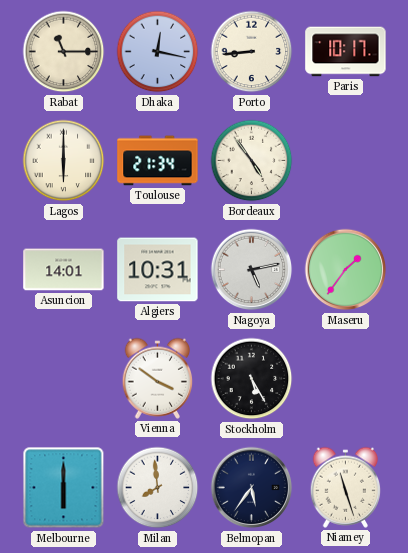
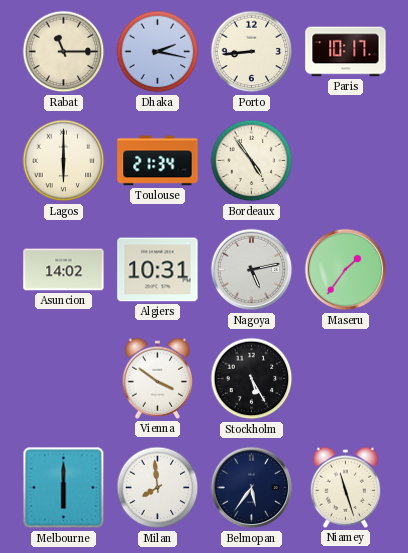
Dhaka: 12:17 -> 2:17 (158, 52)
Asuncion: 14:01 -> 14:02 (64, 270)
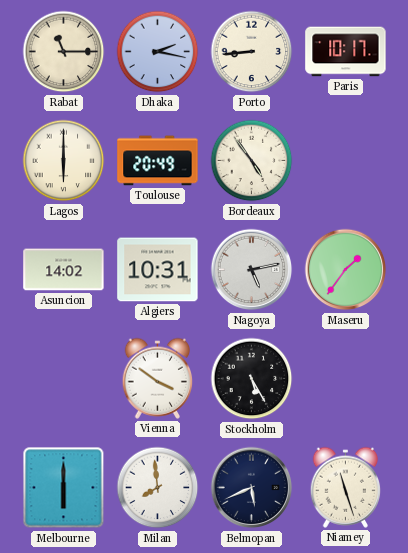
Toulouse: 21:34 -> 20:49 (158, 161)
Belmopan: 5:36 -> 5:41 (252, 488)
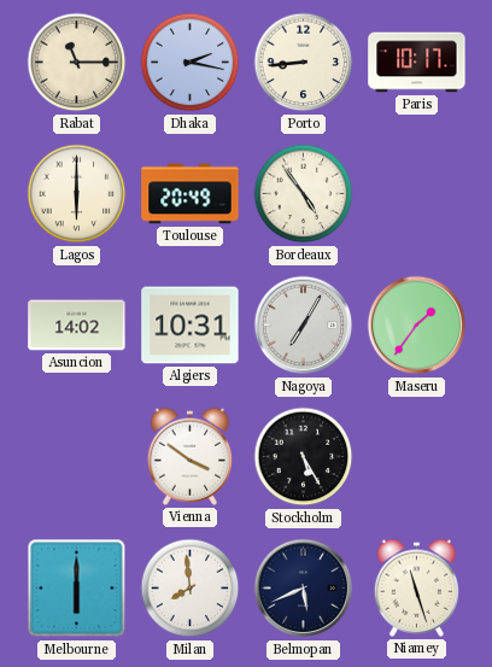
Nagoya: 5:13 -> 7:05 (304, 326)
